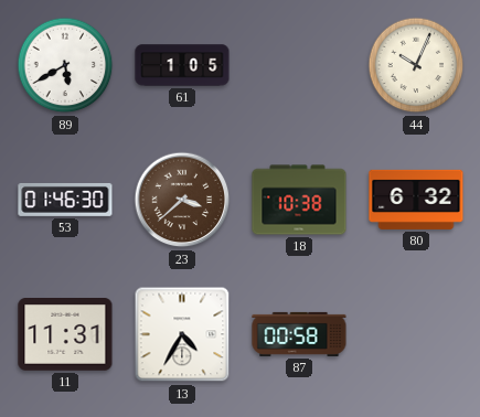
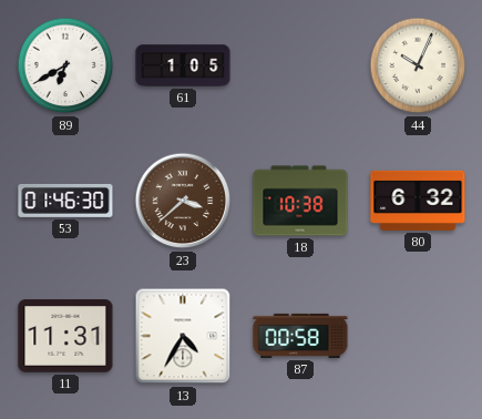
89: 5:40 -> 6:40 (65, 65)
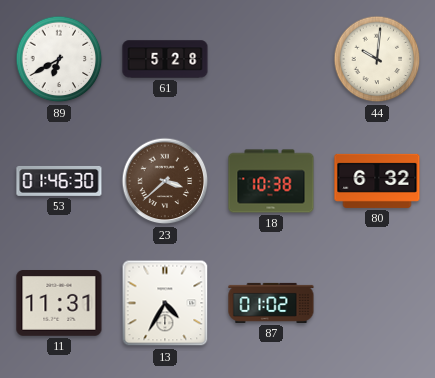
61: 1:05 -> 5:28 (165, 59)
44: 10:04 -> 10:01 (377, 59)
87: 00:58 -> 01:02 (271, 303)
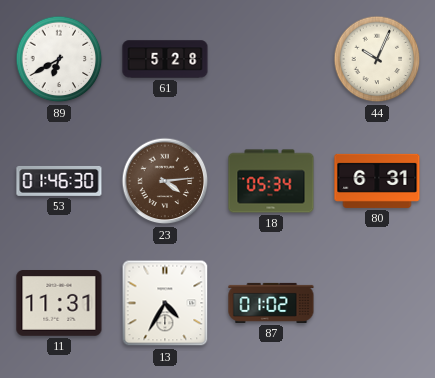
44: 10:01 -> 10:04 (377, 59)
23: 3:38 -> 4:14 (165, 181)
18: 10:38 -> 05:34 (271, 181)
80: 6:32 -> 6:31 (377, 181)
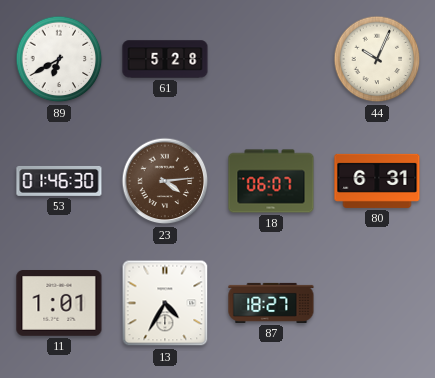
18: 05:34 -> 06:07 (271, 181)
11: 11:31 -> 1:01 (59, 304)
87: 01:02 -> 18:27 (271, 303)
